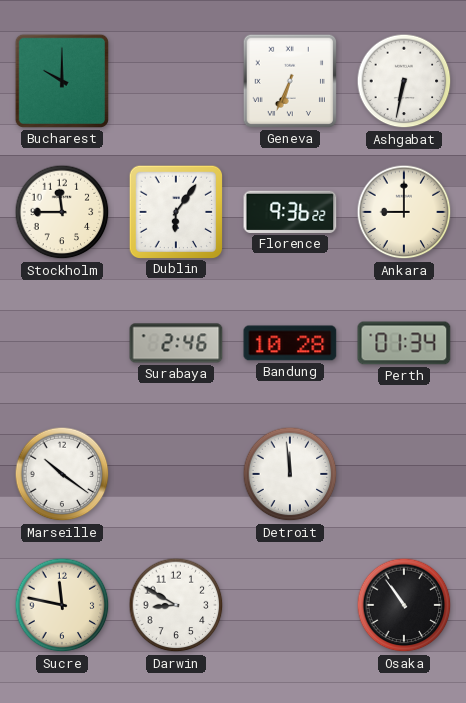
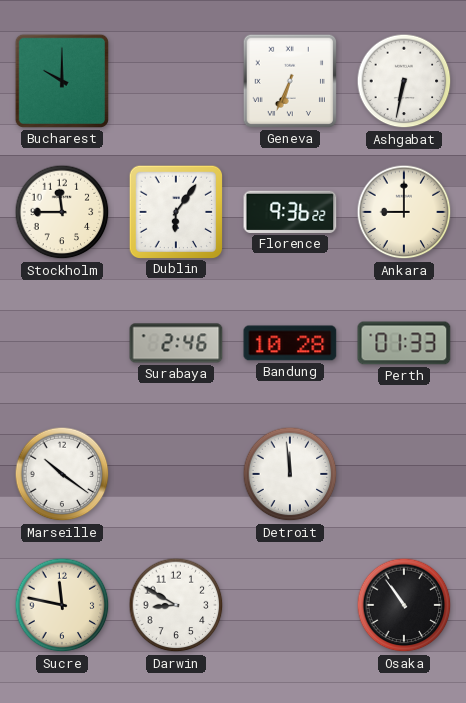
Perth: 01:34 -> 01:33 (404, 343)
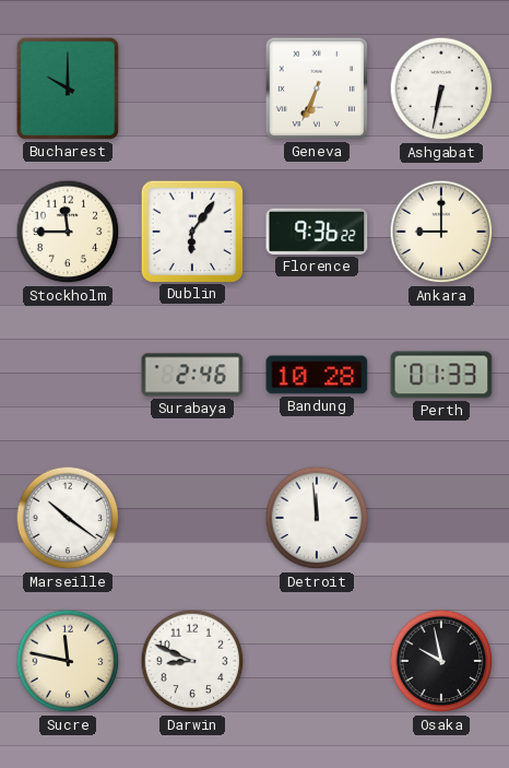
Darwin: 8:50 -> 8:49 (192, 661)
Osaka: 10:54 -> 9:58 (441, 661)
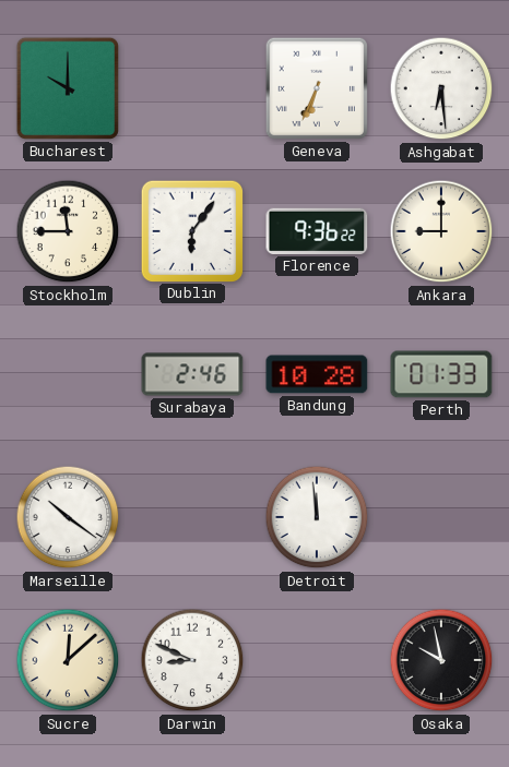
Ashgabat: 6:32 -> 6:29 (441, 88)
Sucre: 11:47 -> 12:08 (68, 660)
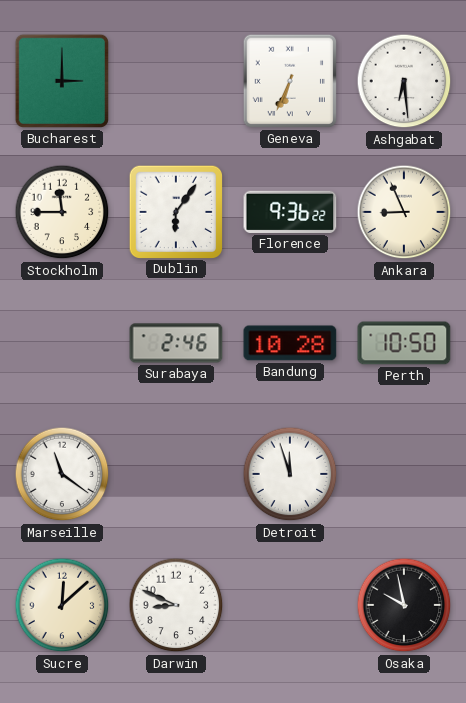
Bucharest: 10:00 -> 3:00 (62, 81)
Ankara: 9:00 -> 8:56 (404, 212)
Perth: 01:33 -> 10:50 (404, 343)
Marseille: 10:21 -> 11:21 (62, 474)
Detroit: 11:59 -> 11:57 (290, 474)
